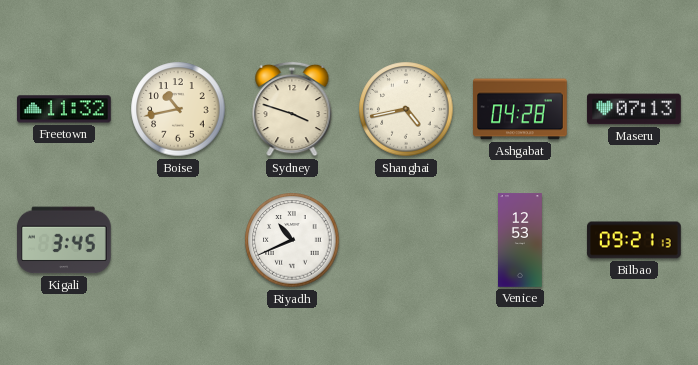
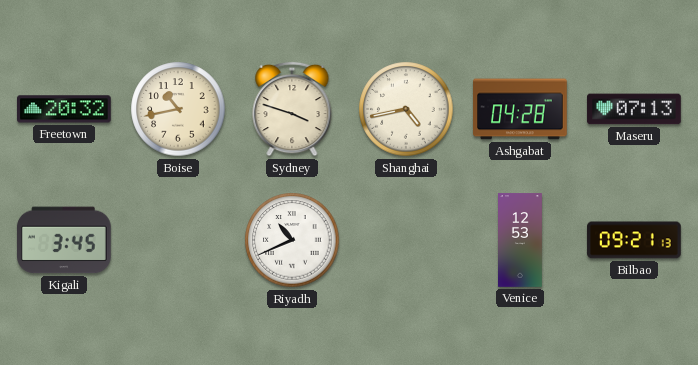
Freetown: 11:32 -> 20:32 (65, 109)
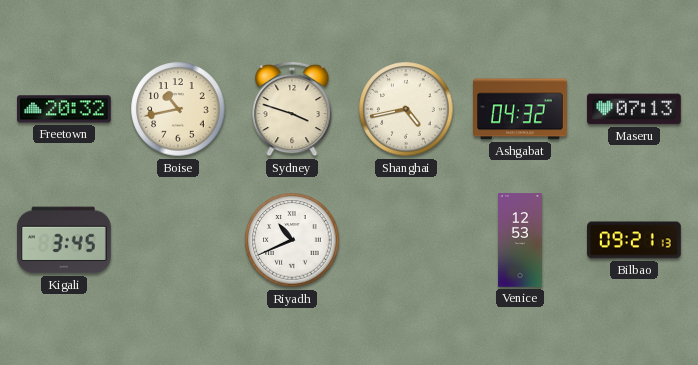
Ashgabat: 04:28 -> 04:32 (520, 109)
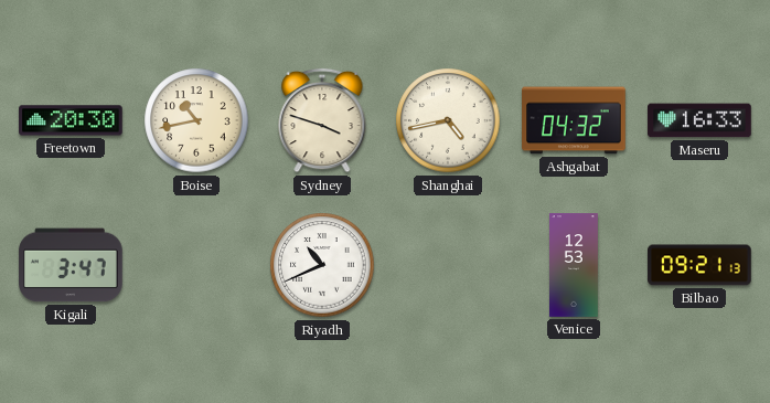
Freetown: 20:32 -> 20:30 (72, 120)
Maseru: 07:13 -> 16:33 (699, 120)
Kigali: 3:45 -> 3:47 (72, 265)
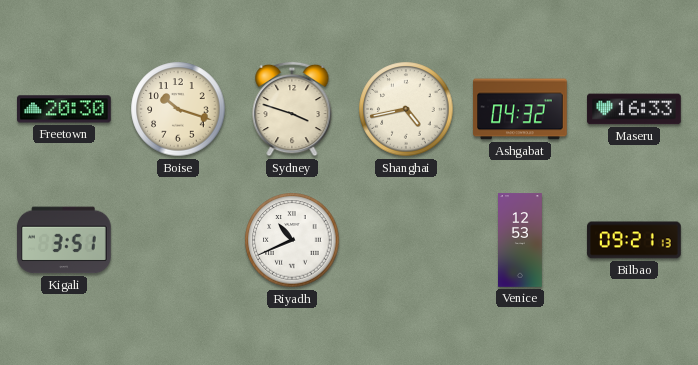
Boise: 10:43 -> 10:18 (178, 109)
Kigali: 3:47 -> 3:51 (65, 240)
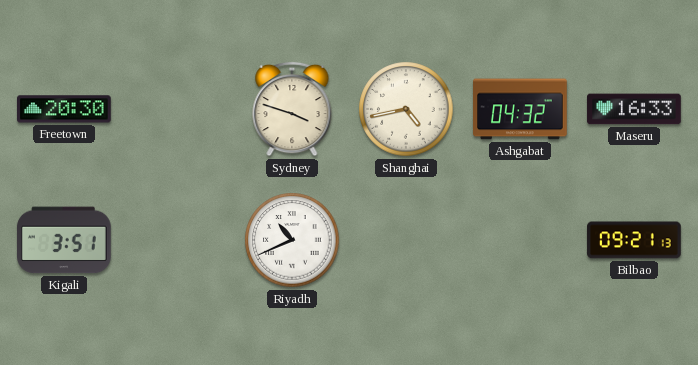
Boise: 10:18 -> none (178, 109)
Venice: 12:53 -> none (521, 240)
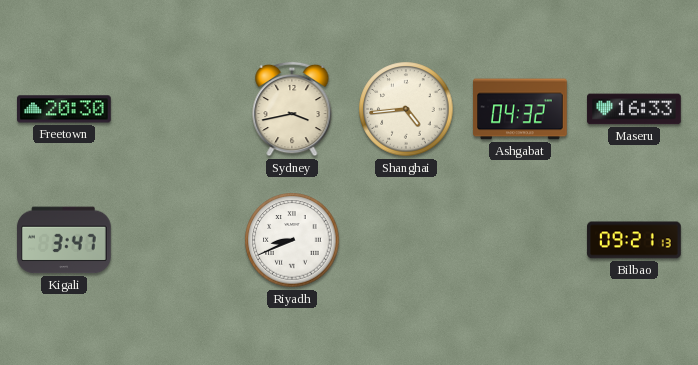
Sydney: 3:48 -> 3:43 (292, 109)
Shanghai: 4:43 -> 4:44 (406, 109)
Kigali: 3:51 -> 3:47 (65, 240)
Riyadh: 10:41 -> 8:41 (292, 240)
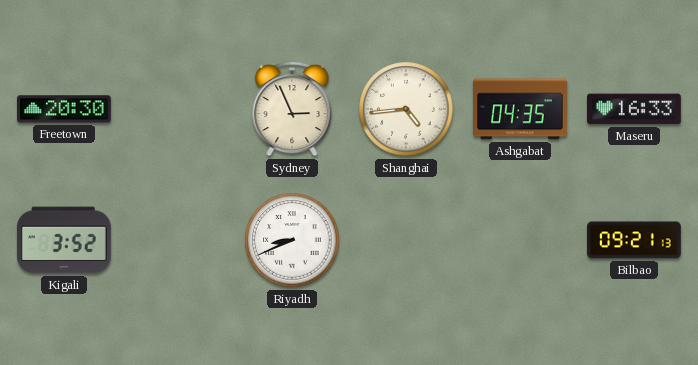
Sydney: 3:43 -> 2:56 (292, 109)
Ashgabat: 04:32 -> 04:35 (520, 109)
Kigali: 3:47 -> 3:52 (65, 240)
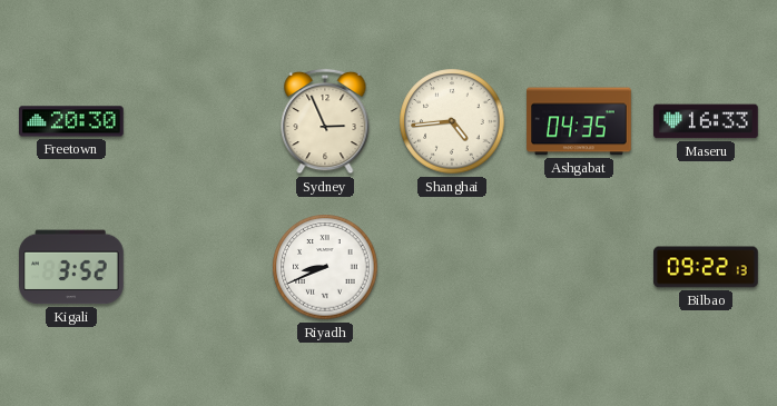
Bilbao: 09:21 -> 09:22 (706, 267)
